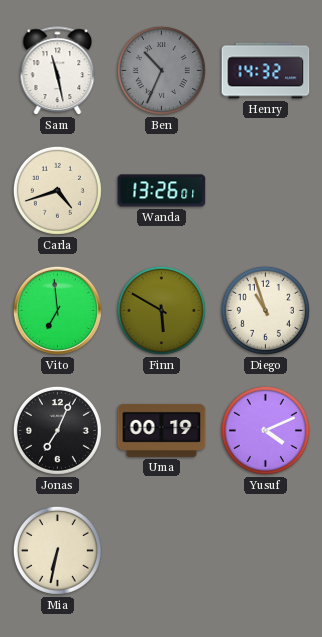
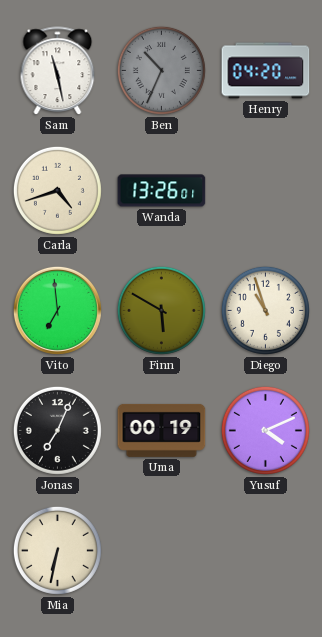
Henry: 14:32 -> 04:20 (266, 71)
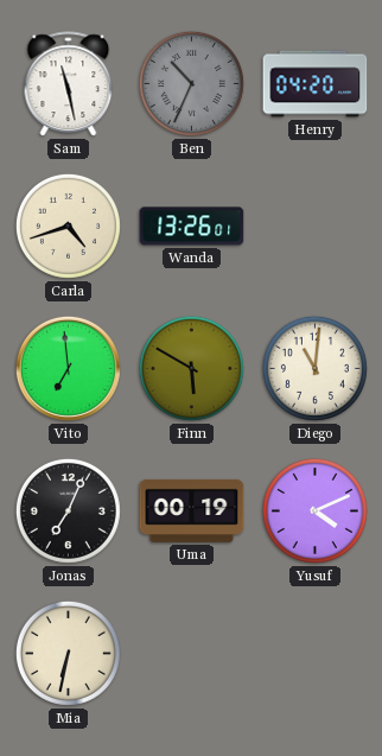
Diego: 10:57 -> 11:01 (314, 368)
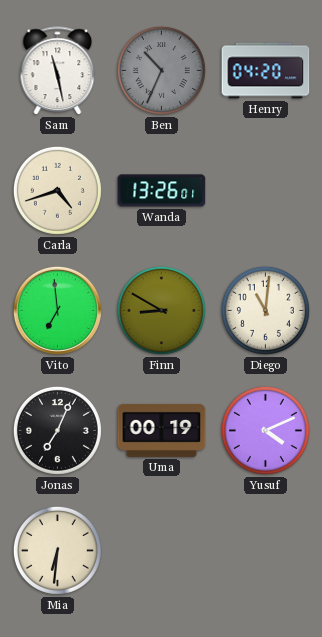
Finn: 5:50 -> 8:50 (161, 310)
Mia: 6:32 -> 6:31 (57, 550)
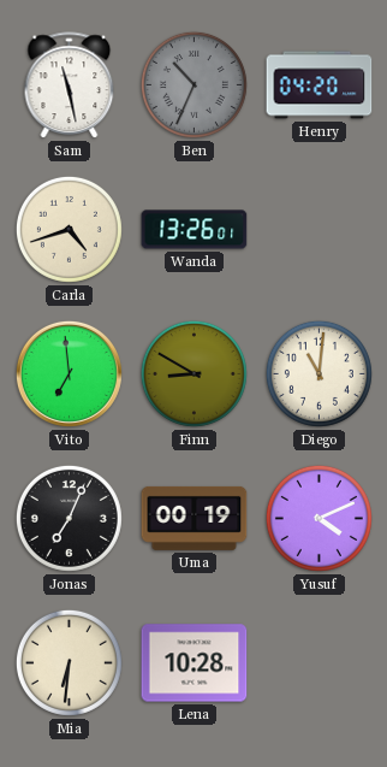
Lena: none -> 10:28 (195, 663)
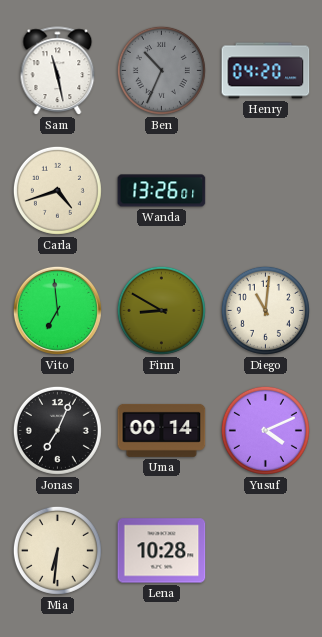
Uma: 00:19 -> 00:14 (162, 430)
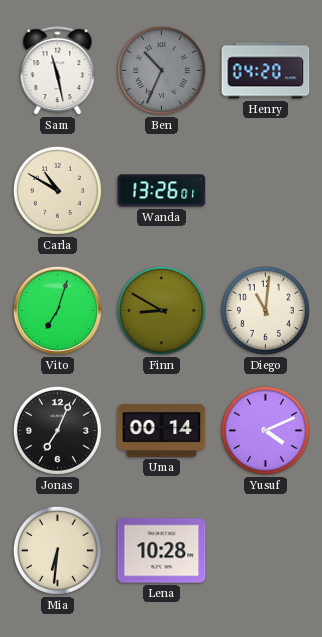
Carla: 4:42 -> 10:50 (57, 190)
Vito: 6:59 -> 7:03 (57, 310)
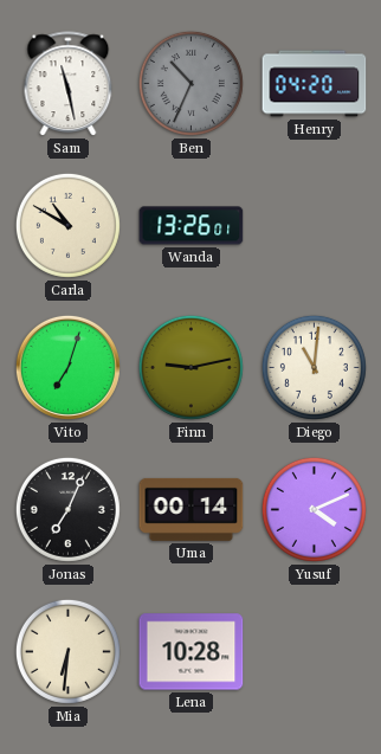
Finn: 8:50 -> 9:13 (190, 367)
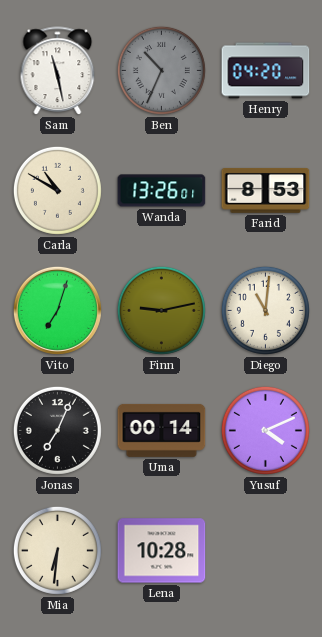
Farid: none -> 8:53 (266, 190)
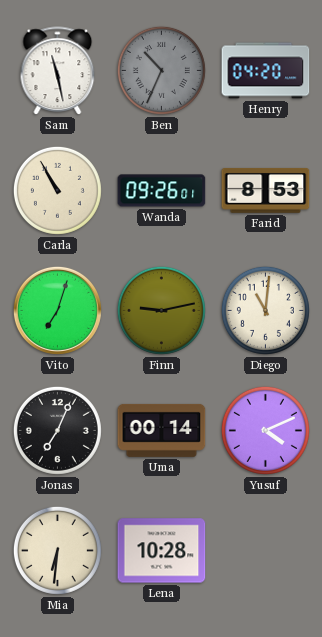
Carla: 10:50 -> 10:55 (57, 190)
Wanda: 13:26 -> 09:26 (162, 191)
